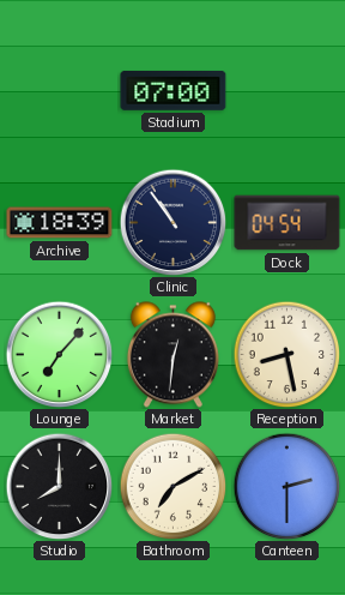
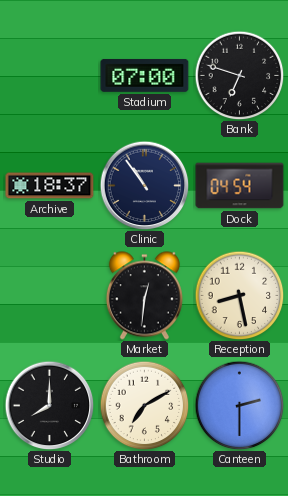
Bank: none -> 6:48 (239, 75)
Archive: 18:39 -> 18:37 (50, 186)
Lounge: 7:07 -> none (59, 354)
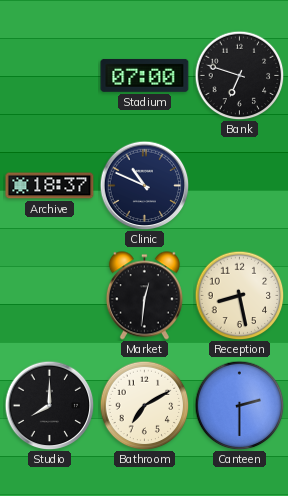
Clinic: 10:54 -> 10:49 (144, 185)
Dock: 04:54 -> none (240, 186)
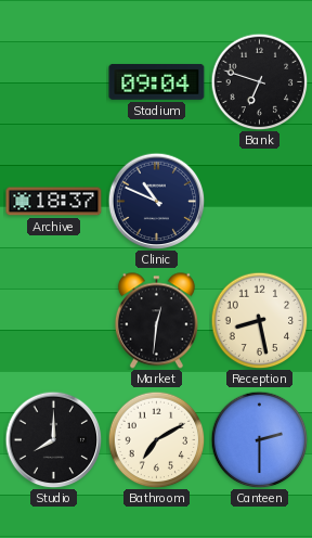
Stadium: 07:00 -> 09:04 (157, 81)
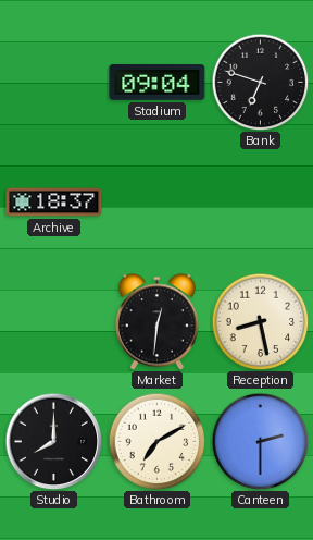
Clinic: 10:49 -> none (156, 201)
